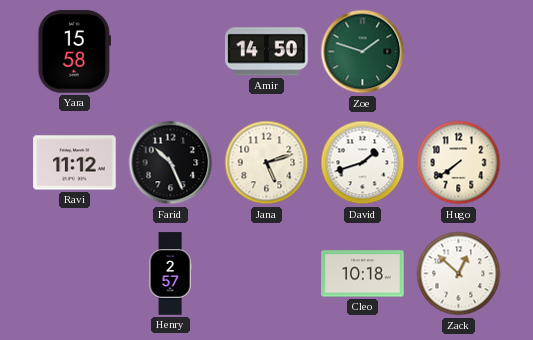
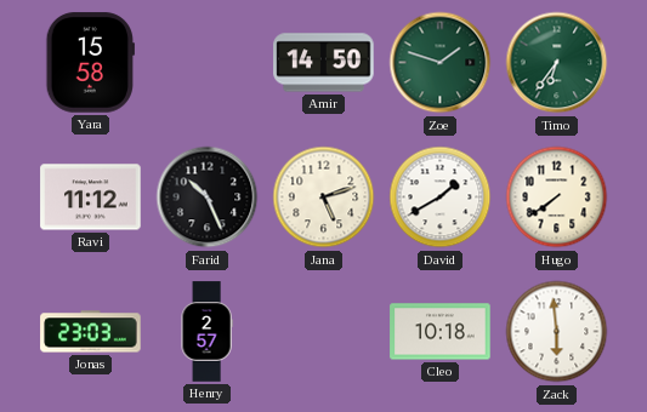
Timo: none -> 6:36 (557, 63)
David: 1:42 -> 1:40 (441, 198)
Jonas: none -> 23:03 (91, 332)
Zack: 12:52 -> 5:59 (557, 332)
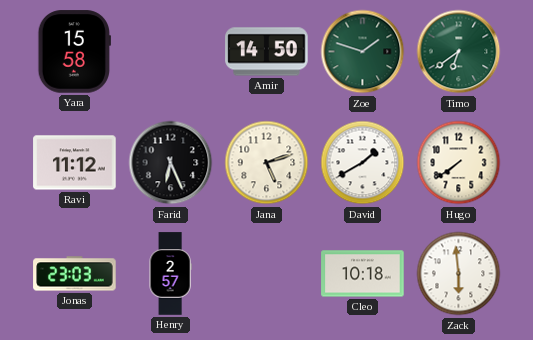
Timo: 6:36 -> 6:39 (459, 52)
Farid: 10:26 -> 6:26 (171, 163)
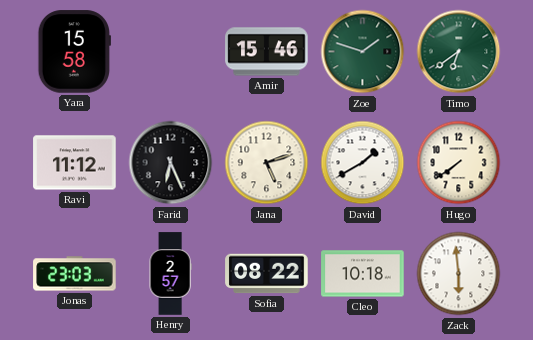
Amir: 14:50 -> 15:46 (267, 52)
Sofia: none -> 08:22 (267, 274)
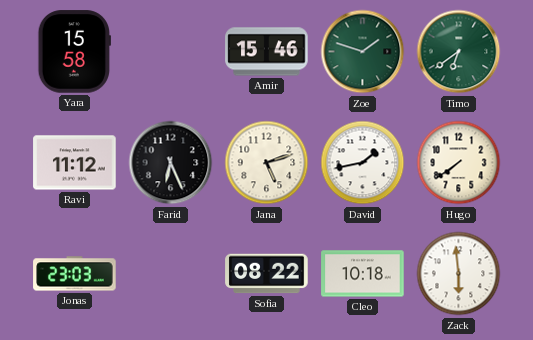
David: 1:40 -> 1:43 (363, 163)
Henry: 2:57 -> none (170, 274)
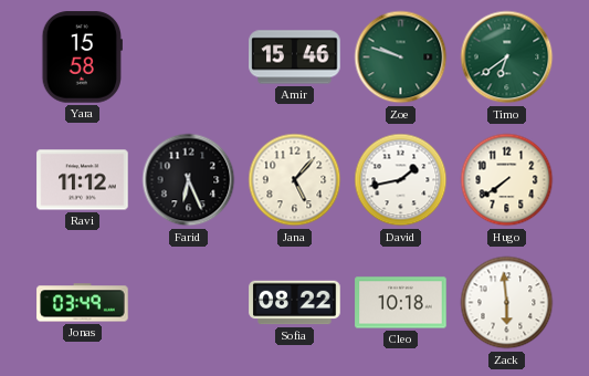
Zoe: 1:48 -> 9:48 (401, 58)
Jana: 5:12 -> 5:07 (295, 180)
Jonas: 23:03 -> 03:49 (83, 303)
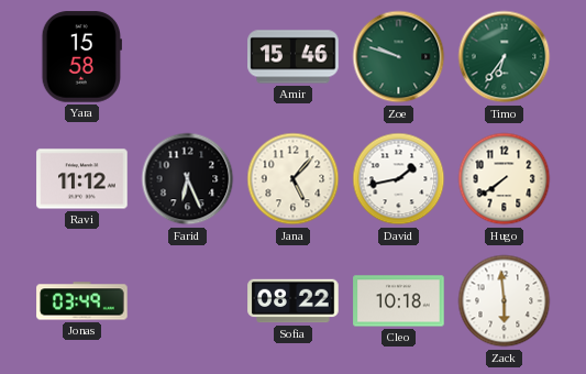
Timo: 6:39 -> 6:36 (505, 57)
